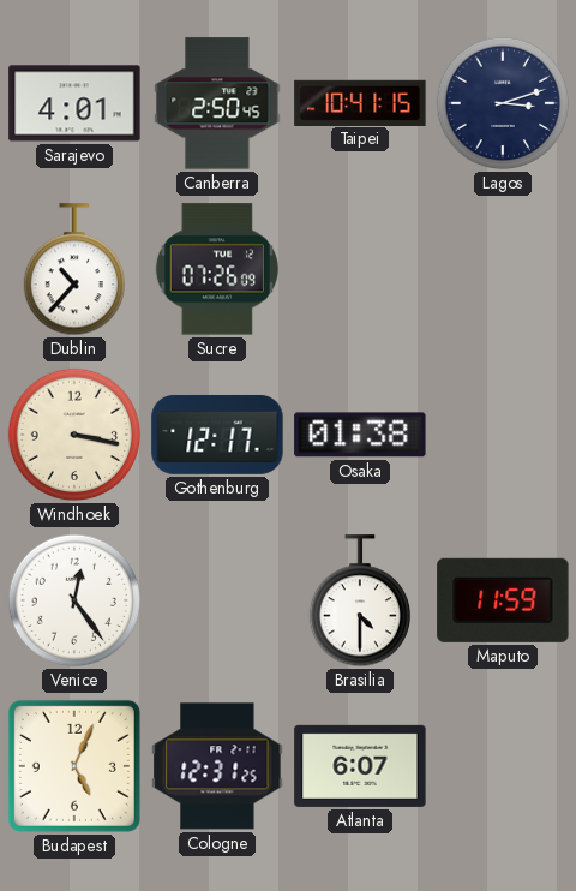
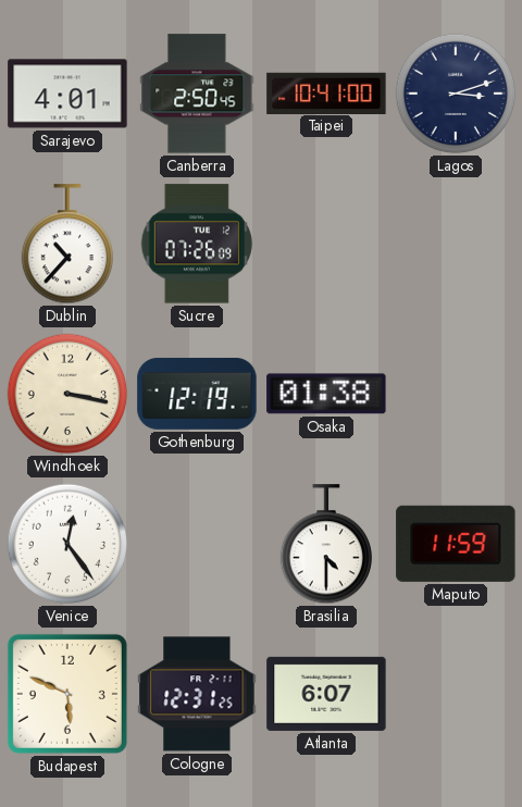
Taipei: 10:41:15 -> 10:41:00 (326, 92)
Gothenburg: 12:17 -> 12:19 (197, 394)
Budapest: 5:04 -> 5:49 (67, 694)
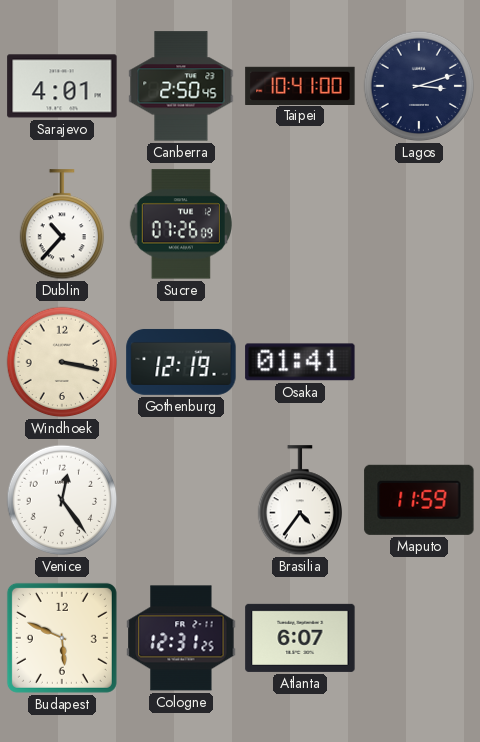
Osaka: 01:38 -> 01:41 (300, 362)
Brasilia: 4:30 -> 4:36 (299, 501)
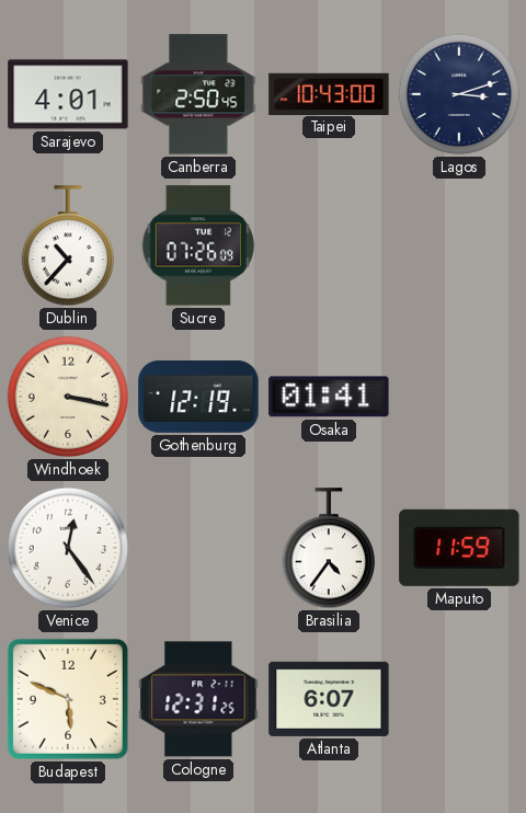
Taipei: 10:41 -> 10:43 (329, 93)
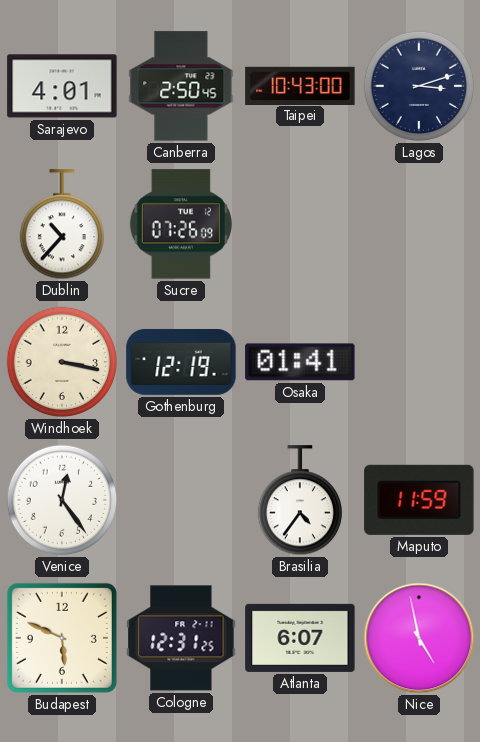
Nice: none -> 4:58 (419, 638)
